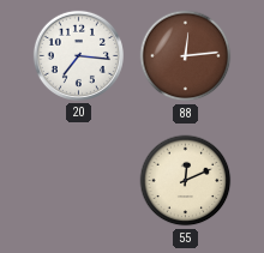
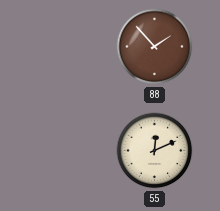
20: 7:16 -> none (78, 55)
88: 12:14 -> 1:53 (155, 47)
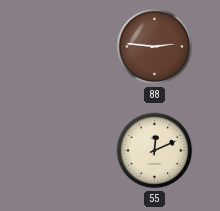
88: 1:53 -> 2:46 (155, 47)
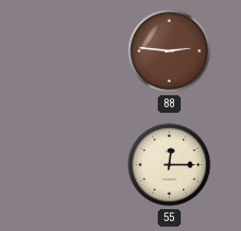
55: 12:11 -> 12:15 (170, 165)
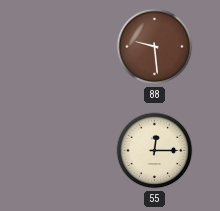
88: 2:46 -> 9:29 (155, 47)
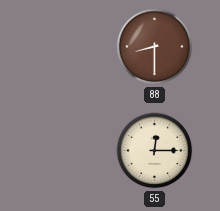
88: 9:29 -> 8:30 (155, 47)
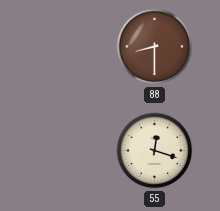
55: 12:15 -> 12:18 (155, 151)
